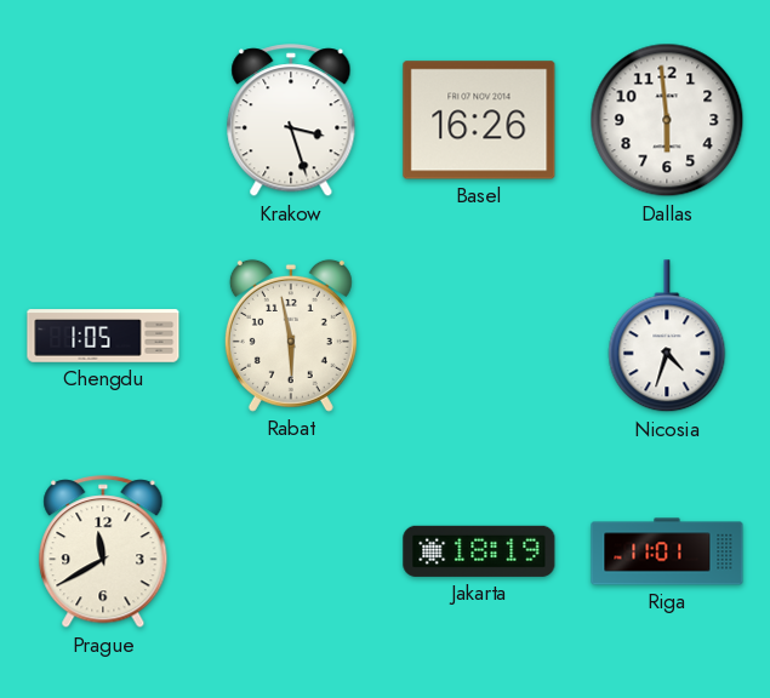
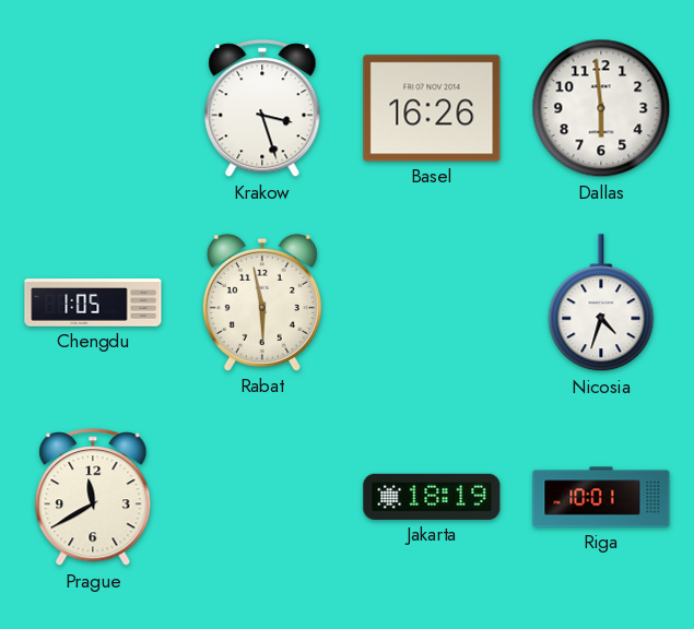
Riga: 11:01 -> 10:01 (601, 497)
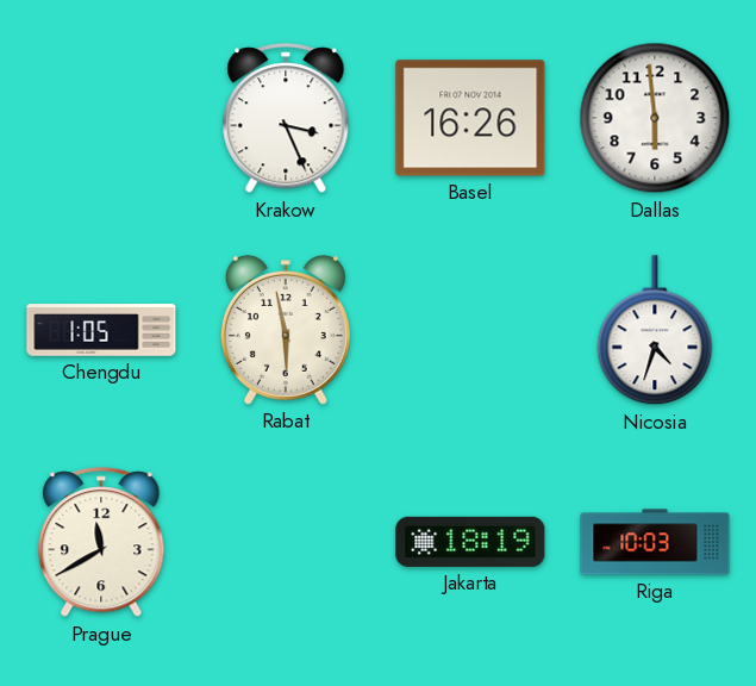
Krakow: 3:27 -> 3:26 (286, 119)
Riga: 10:01 -> 10:03 (655, 542)
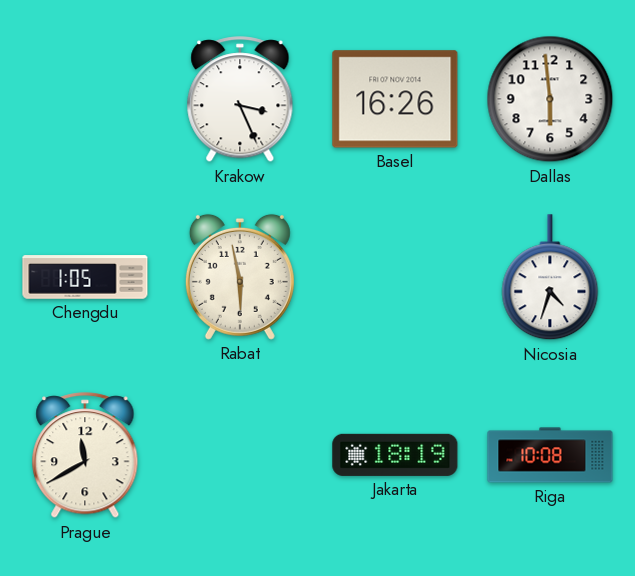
Riga: 10:03 -> 10:08 (550, 455)
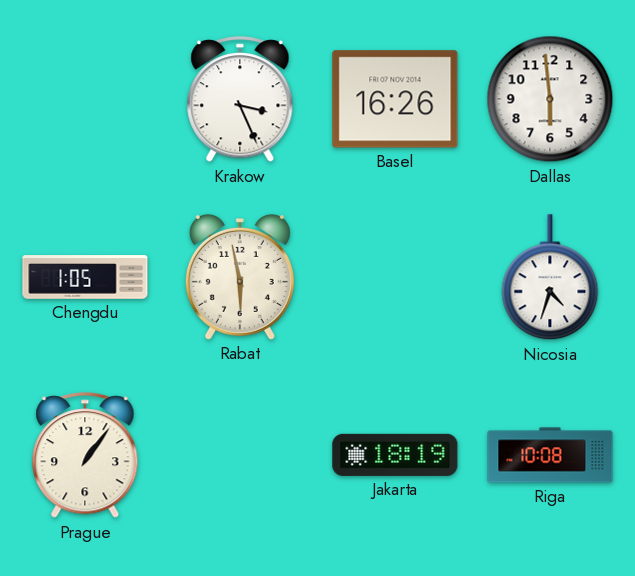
Prague: 11:40 -> 1:06 (85, 456)
